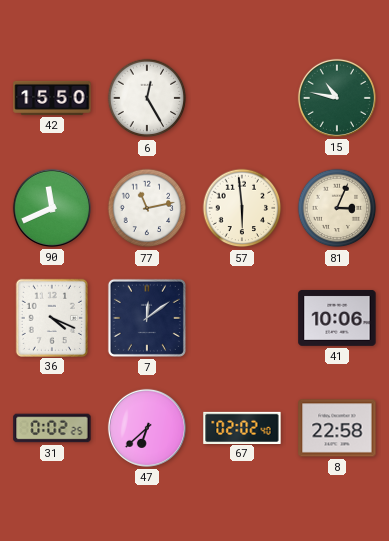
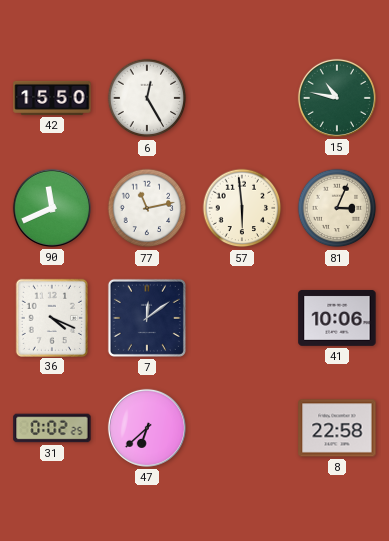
67: 02:02 -> none (242, 427)
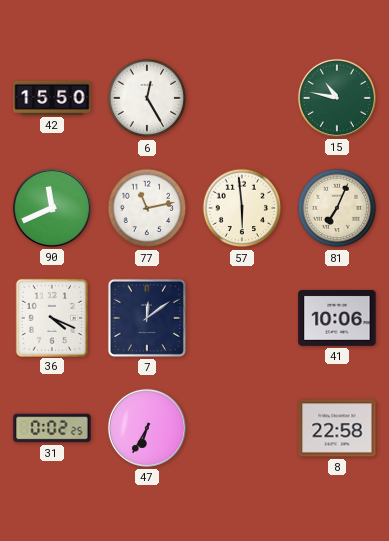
81: 3:04 -> 7:04 (337, 208)
47: 6:38 -> 6:35 (147, 428)
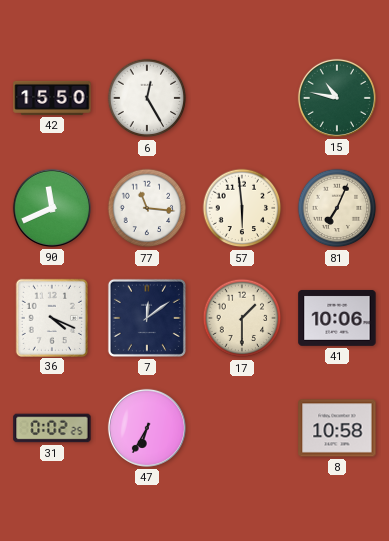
77: 11:13 -> 11:16 (147, 208)
17: none -> 1:30 (242, 318)
8: 22:58 -> 10:58 (337, 428)
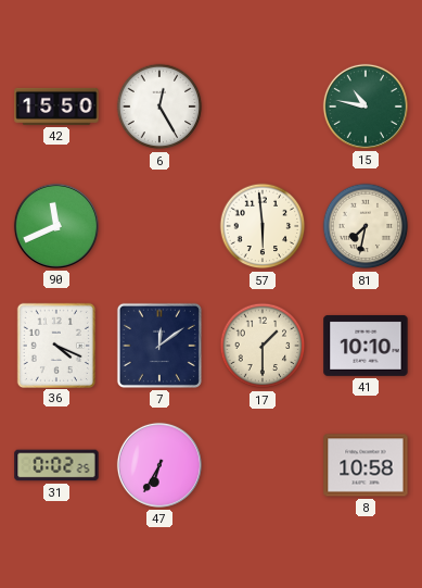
77: 11:16 -> none (147, 208)
81: 7:04 -> 7:32 (366, 226)
41: 10:06 -> 10:10 (366, 346)
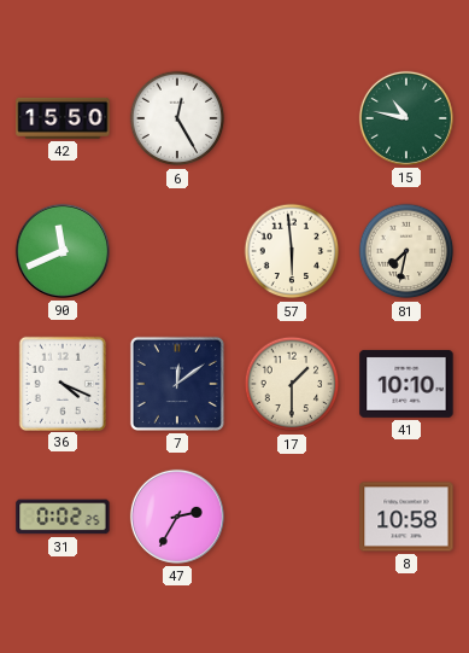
47: 6:35 -> 2:35 (177, 517)
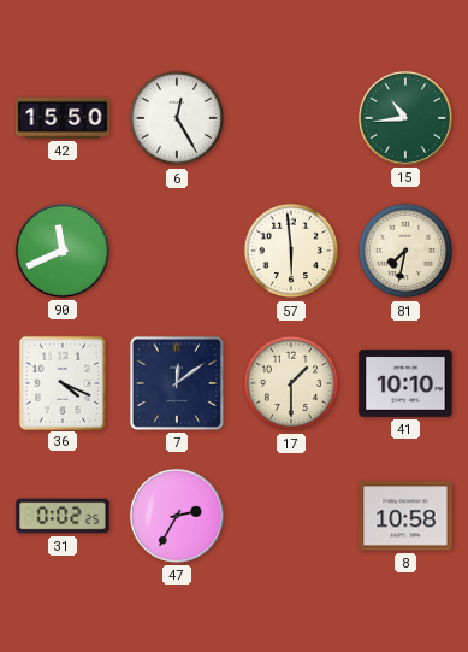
15: 10:47 -> 10:44 (405, 118)
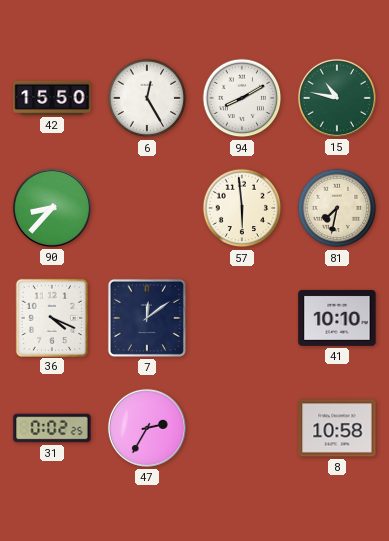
94: none -> 8:10 (242, 98)
15: 10:44 -> 10:47 (337, 98)
90: 11:41 -> 8:37 (52, 208)
17: 1:30 -> none (291, 383)
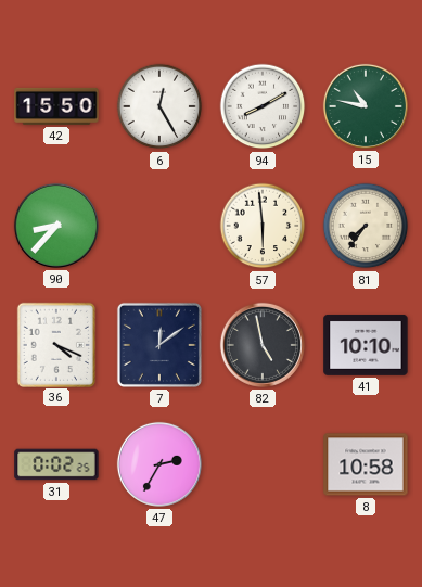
81: 7:32 -> 7:36 (366, 226)
82: none -> 4:58 (263, 345)
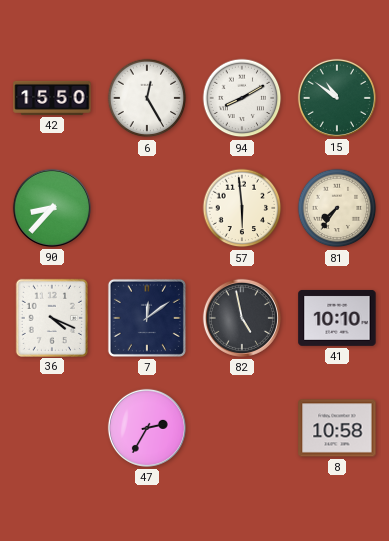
15: 10:47 -> 10:51 (337, 98)
31: 0:02 -> none (56, 464)
